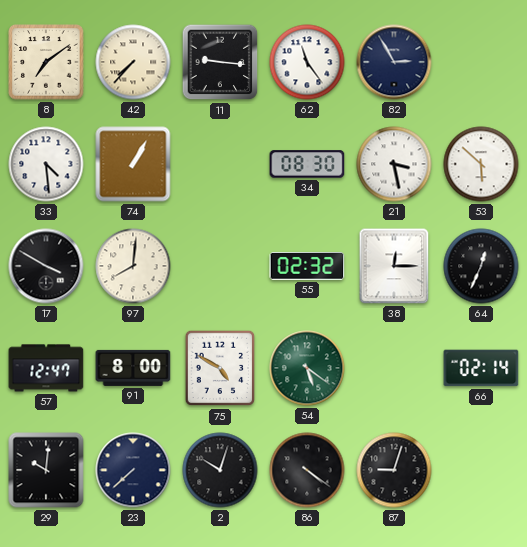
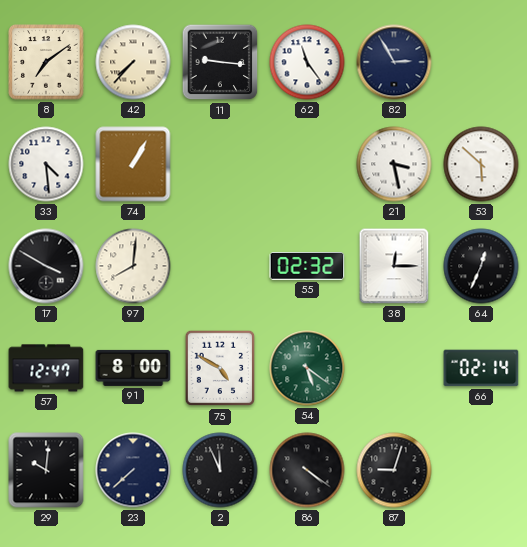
34: 08:30 -> none (307, 164)
2: 10:03 -> 11:56 (220, 470)
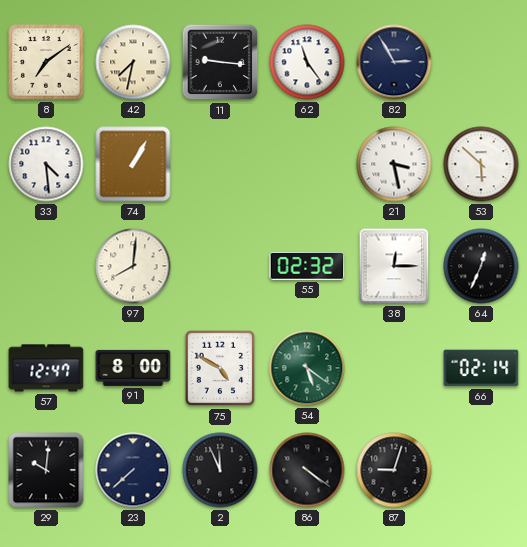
42: 7:37 -> 7:32 (133, 62)
17: 3:50 -> none (46, 266)
